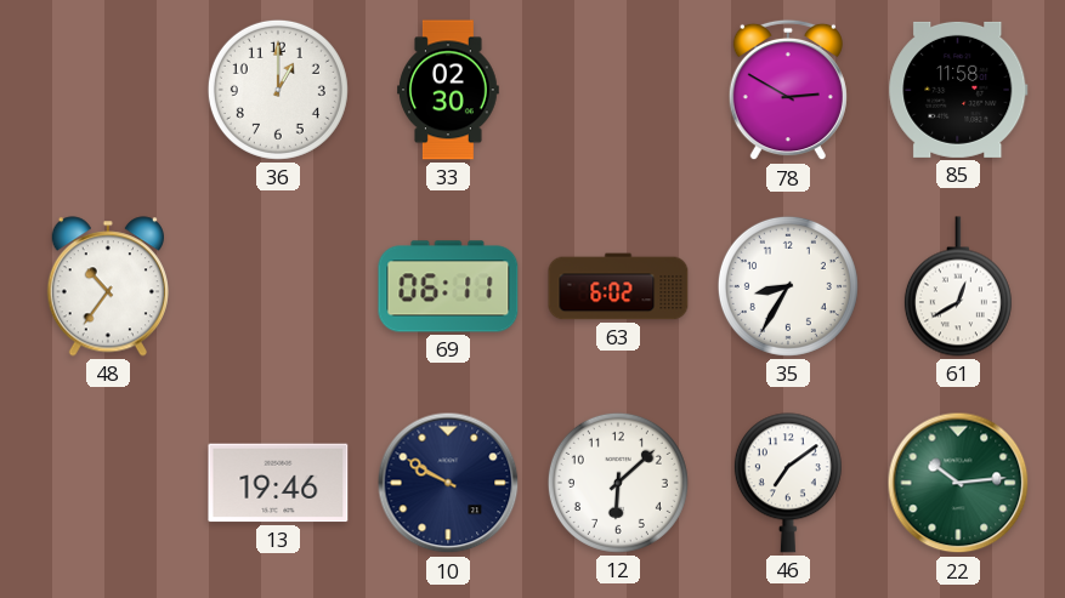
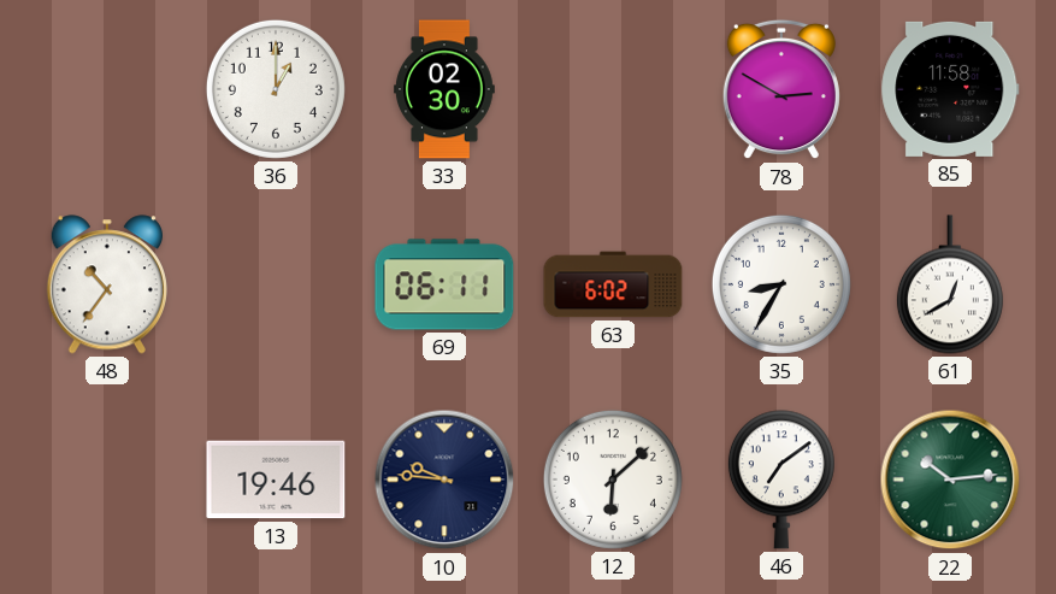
10: 9:50 -> 9:46 (444, 480)
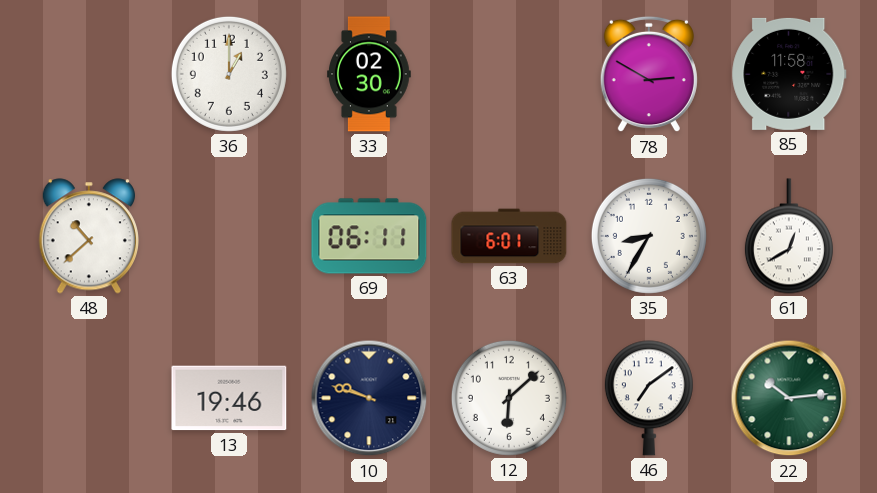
48: 10:36 -> 10:38 (89, 236)
63: 6:02 -> 6:01 (509, 236)
10: 9:46 -> 9:48 (369, 398)
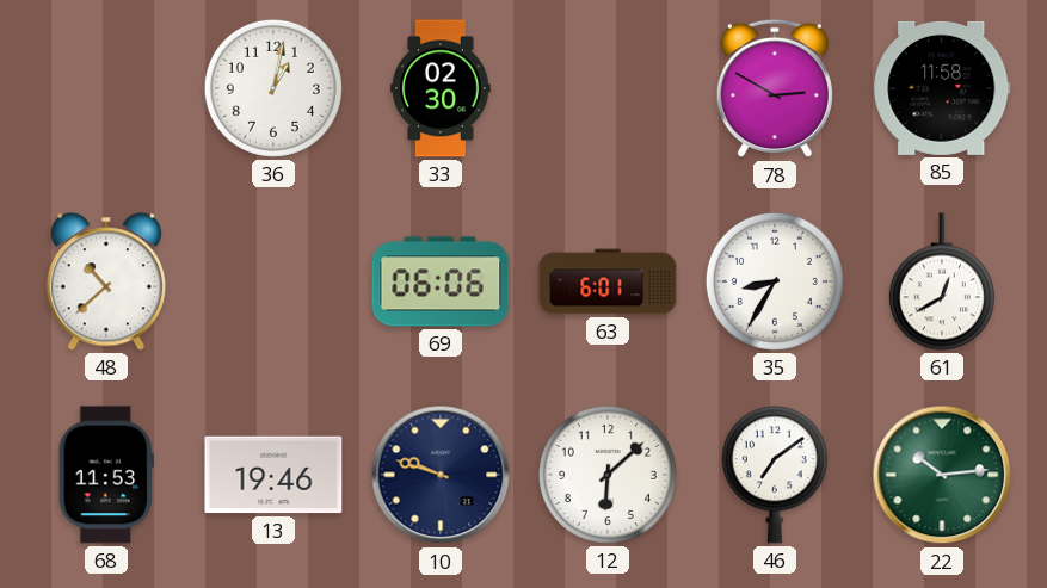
36: 1:00 -> 1:02 (273, 88)
69: 06:11 -> 06:06 (441, 281)
68: none -> 11:53 (106, 475)
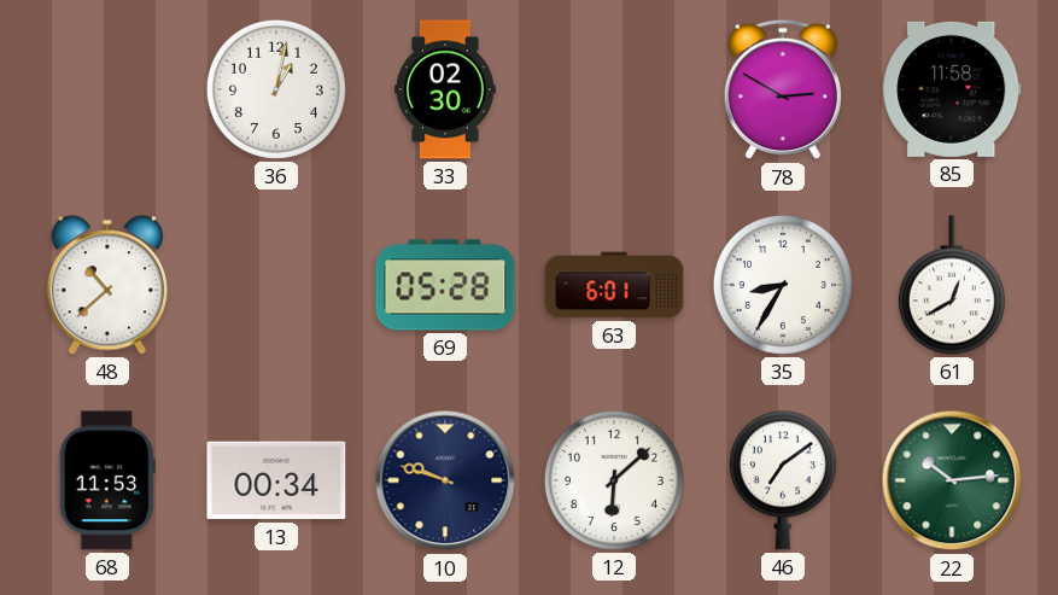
69: 06:06 -> 05:28 (445, 285)
13: 19:46 -> 00:34 (276, 480)
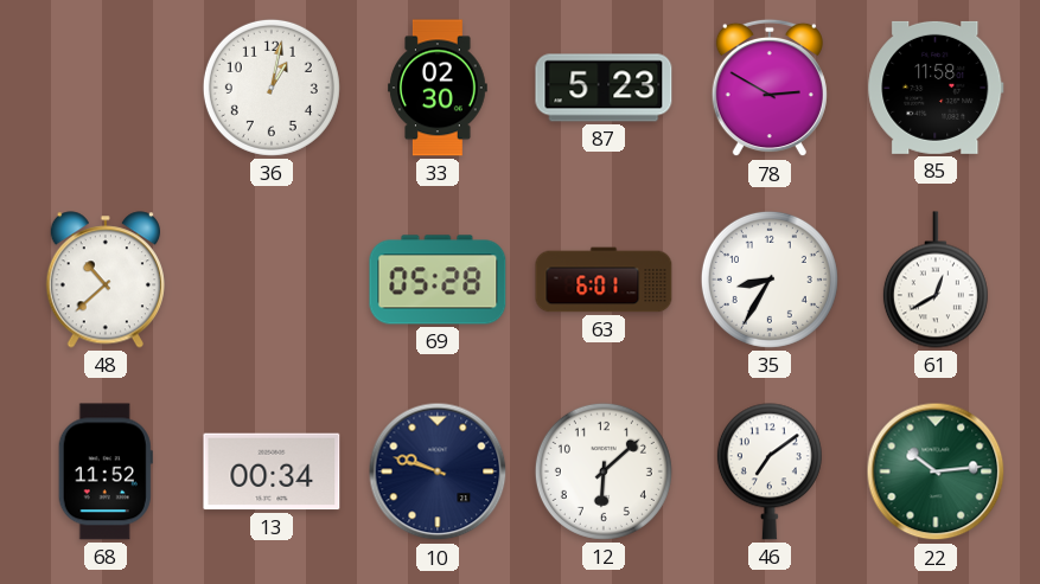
87: none -> 5:23 (604, 88)
68: 11:53 -> 11:52 (106, 471)
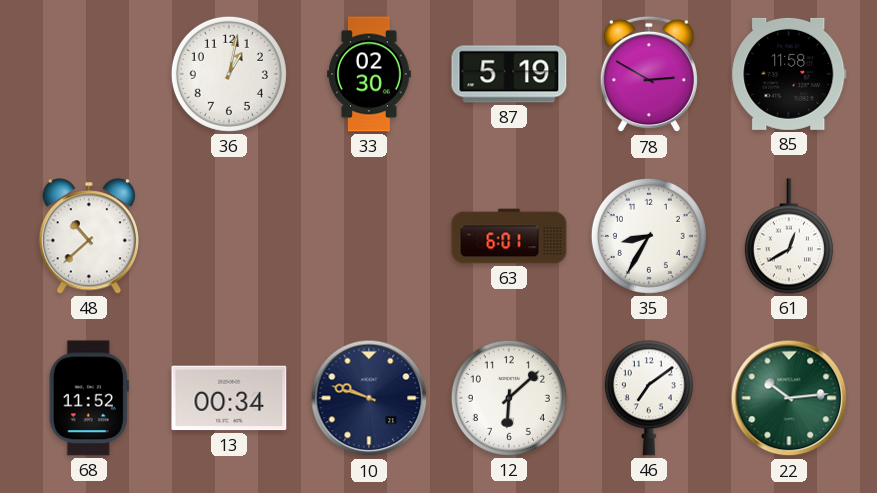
87: 5:23 -> 5:19 (509, 74)
69: 05:28 -> none (438, 280)
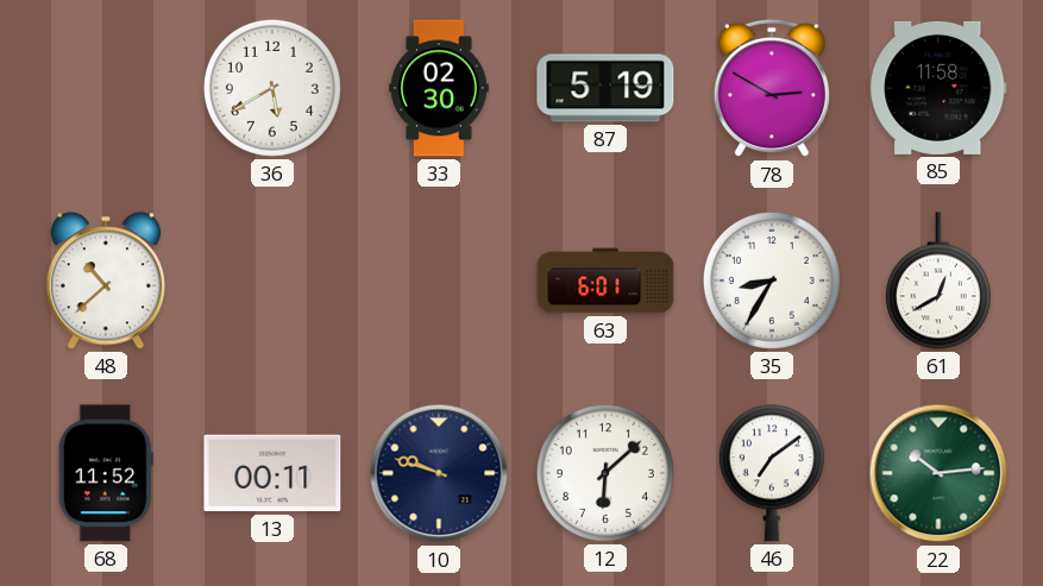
36: 1:02 -> 5:40 (272, 88)
13: 00:34 -> 00:11 (272, 473)
